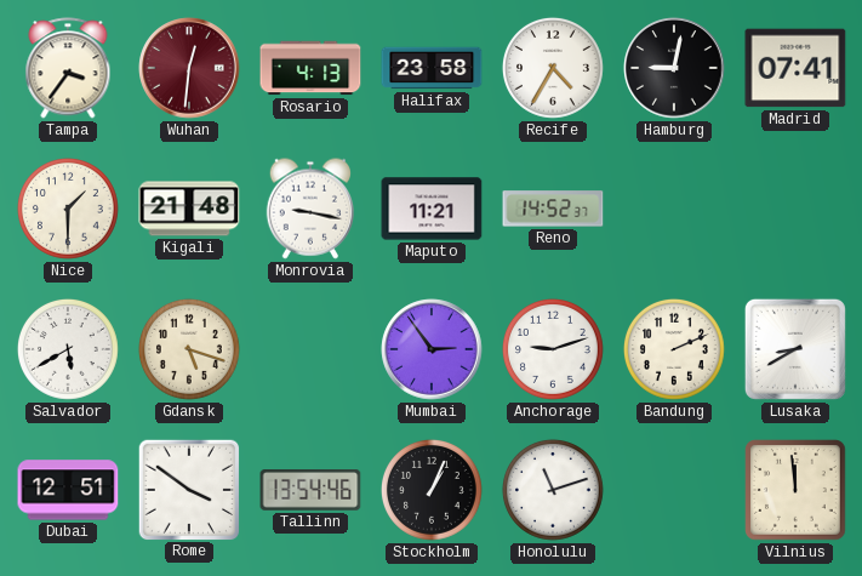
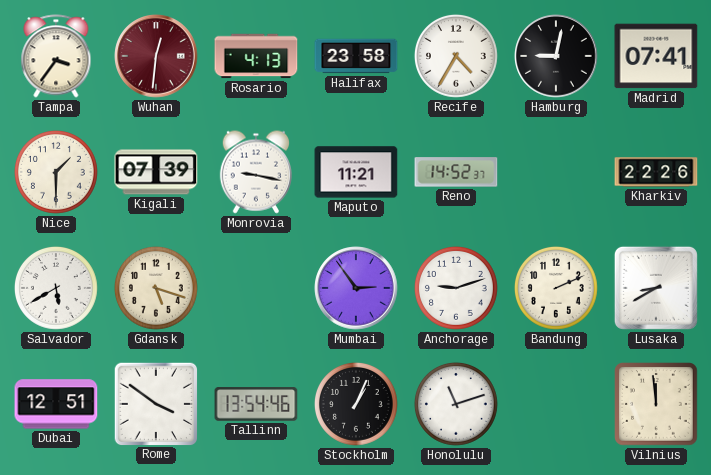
Kigali: 21:48 -> 07:39 (156, 172)
Kharkiv: none -> 22:26 (656, 172)
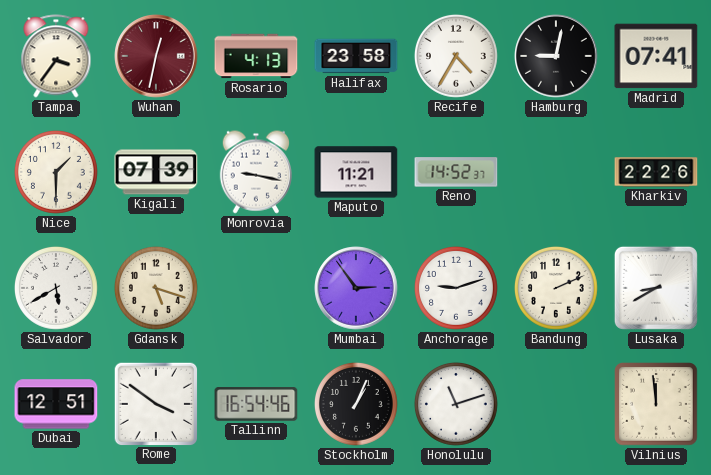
Wuhan: 12:31 -> 12:32 (156, 56)
Tallinn: 13:54 -> 16:54 (256, 404)
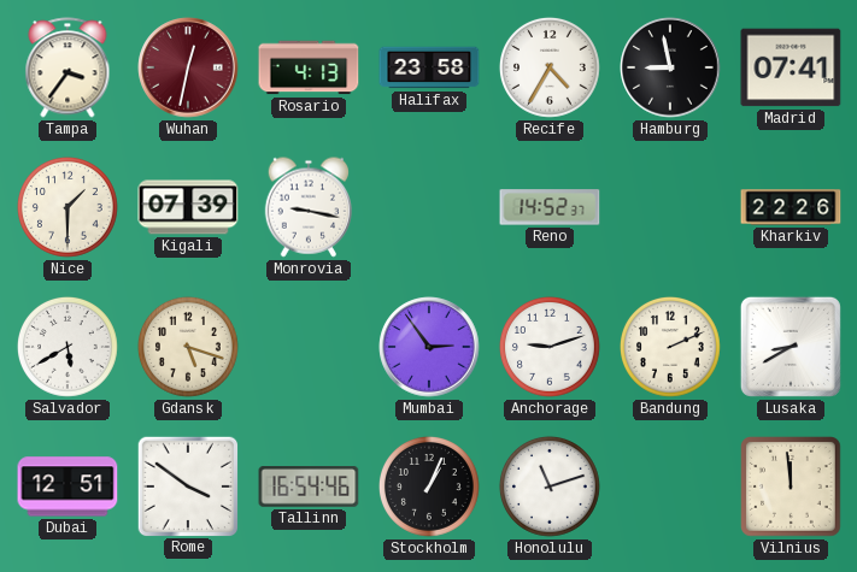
Hamburg: 9:02 -> 8:58 (670, 67)
Maputo: 11:21 -> none (356, 172)
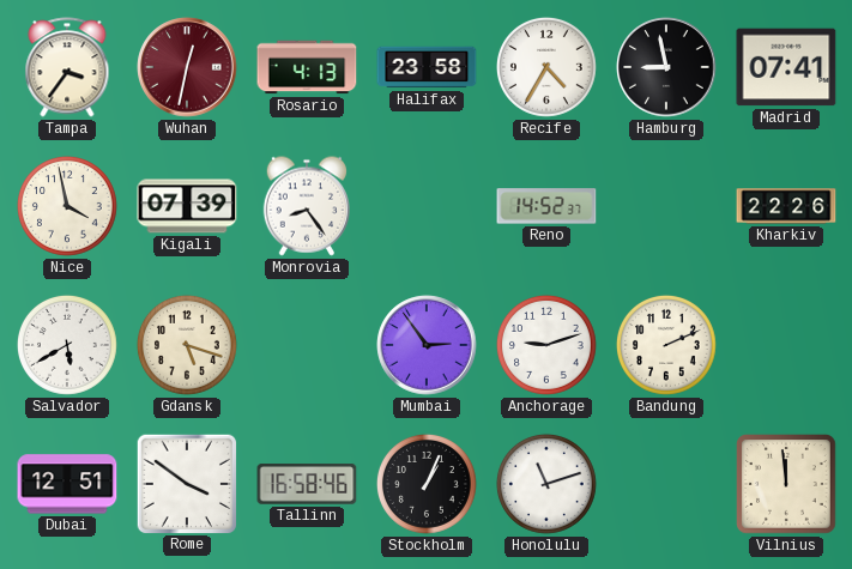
Nice: 1:30 -> 3:58 (67, 206)
Monrovia: 9:17 -> 8:24 (306, 206)
Lusaka: 8:40 -> none (791, 347)
Tallinn: 16:54 -> 16:58 (307, 484)
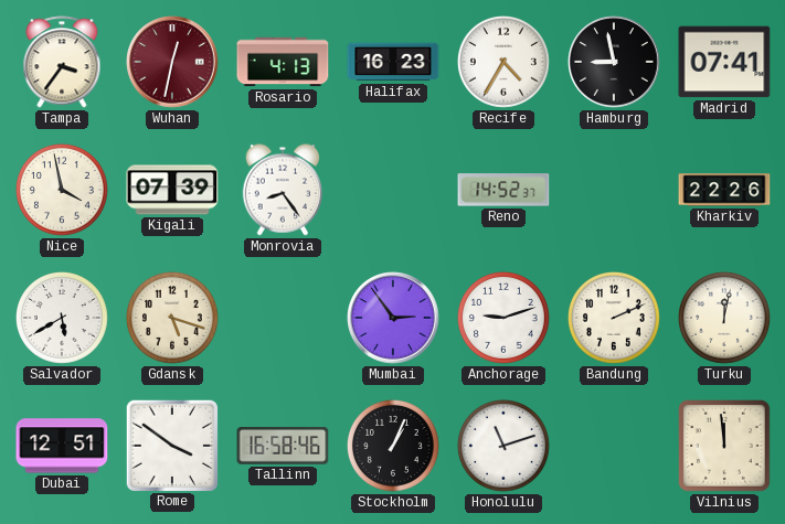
Halifax: 23:58 -> 16:23 (393, 62)
Turku: none -> 12:02 (724, 318)
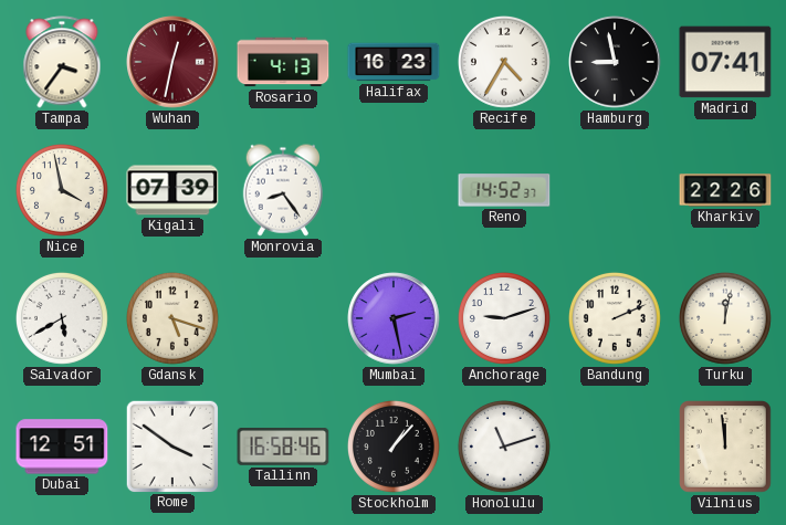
Mumbai: 2:54 -> 2:28 (394, 318)
Stockholm: 1:04 -> 1:07 (394, 447)
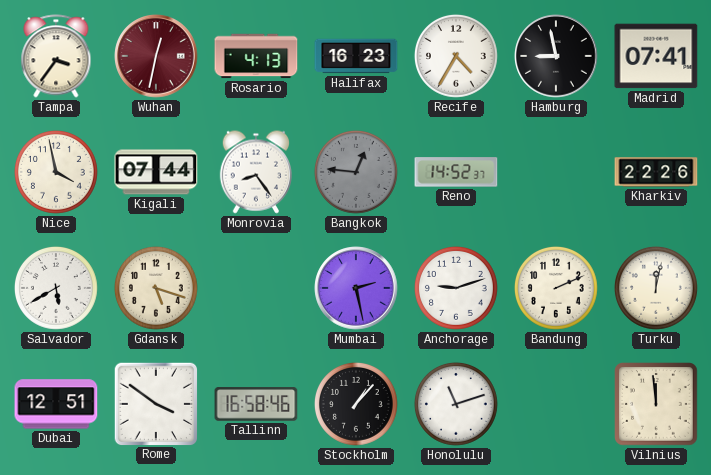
Kigali: 07:39 -> 07:44 (156, 172)
Bangkok: none -> 12:46 (356, 172)
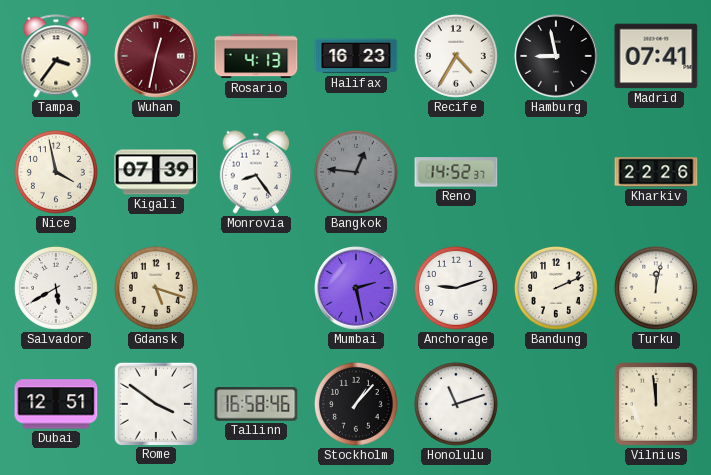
Kigali: 07:44 -> 07:39 (156, 172)
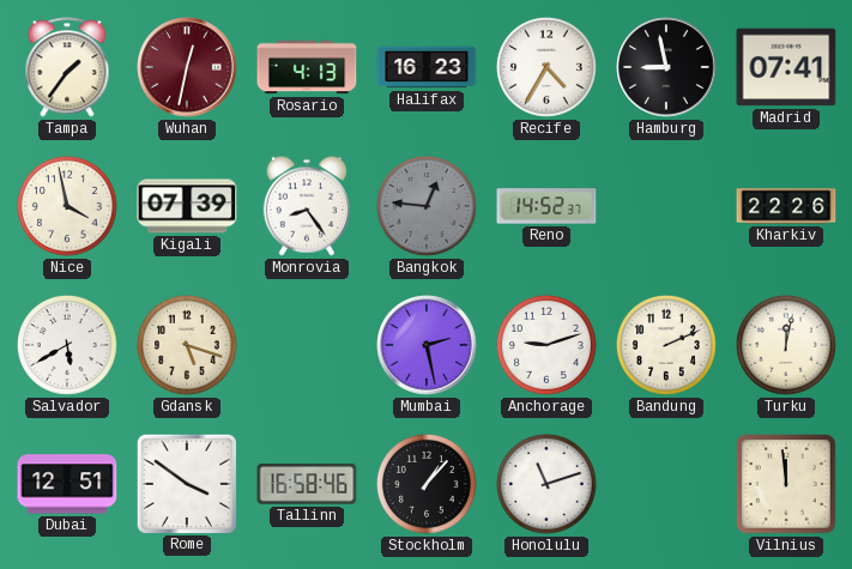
Tampa: 3:36 -> 1:36 (67, 67)
